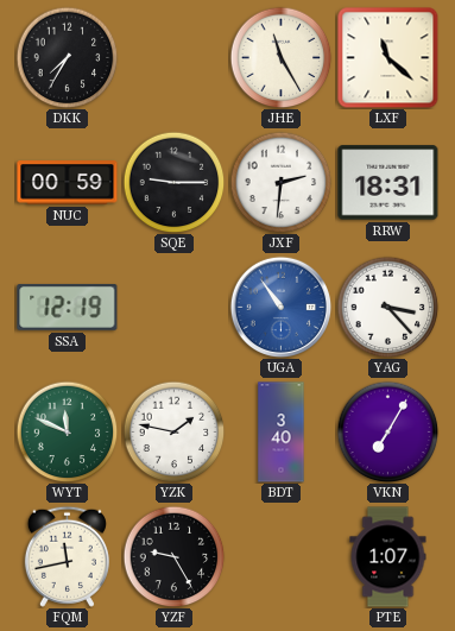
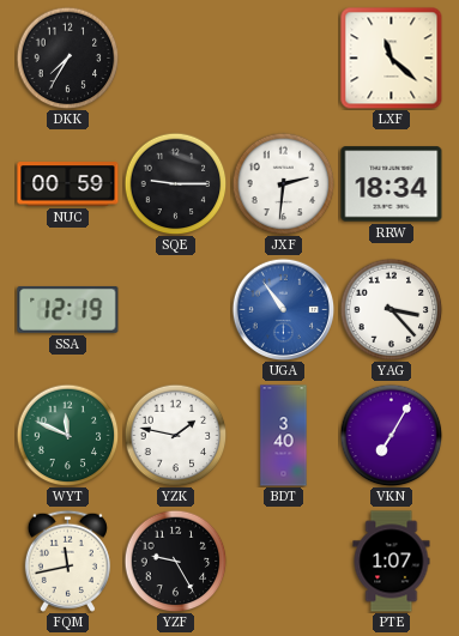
JHE: 11:25 -> none (280, 57)
RRW: 18:31 -> 18:34 (392, 184)
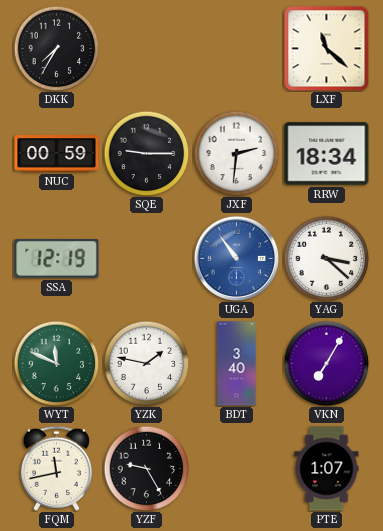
YAG: 3:23 -> 3:22 (326, 258)
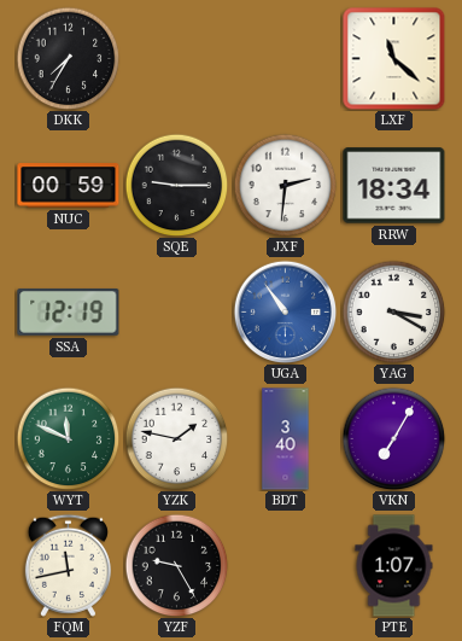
YAG: 3:22 -> 3:20 (393, 311)
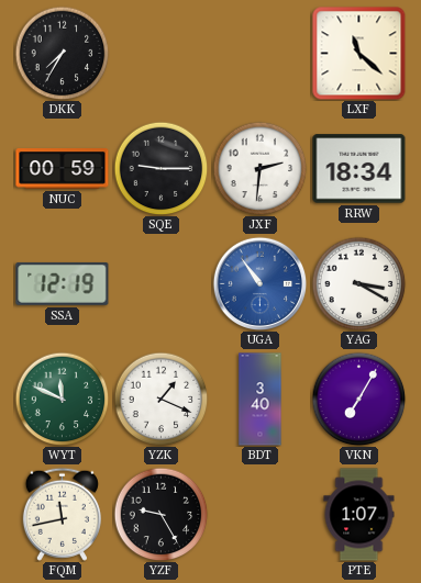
YZK: 1:47 -> 1:19 (160, 399)
